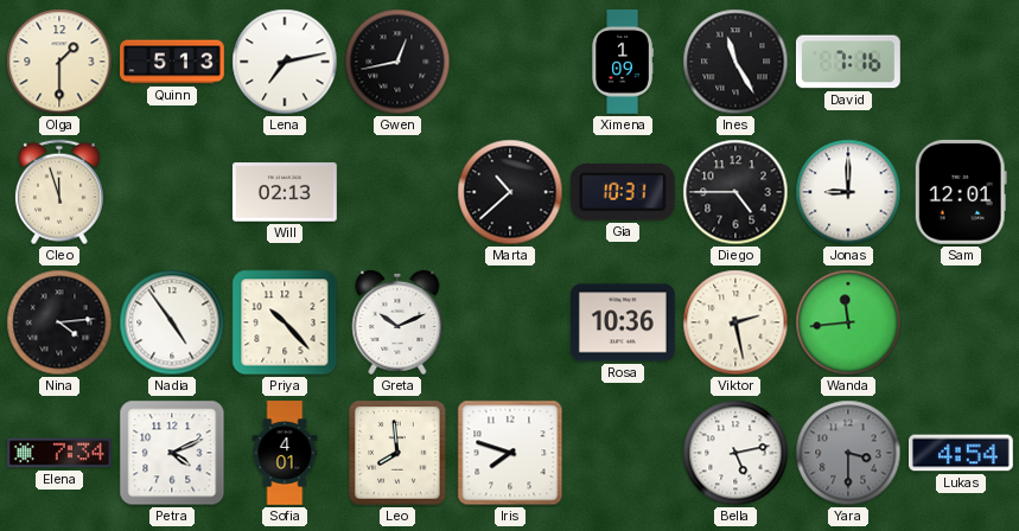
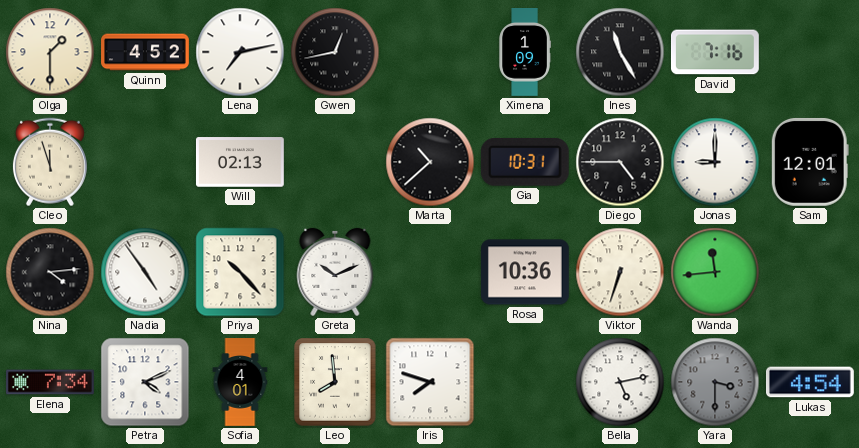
Quinn: 5:13 -> 4:52 (145, 52)
Viktor: 2:28 -> 6:33 (620, 272)
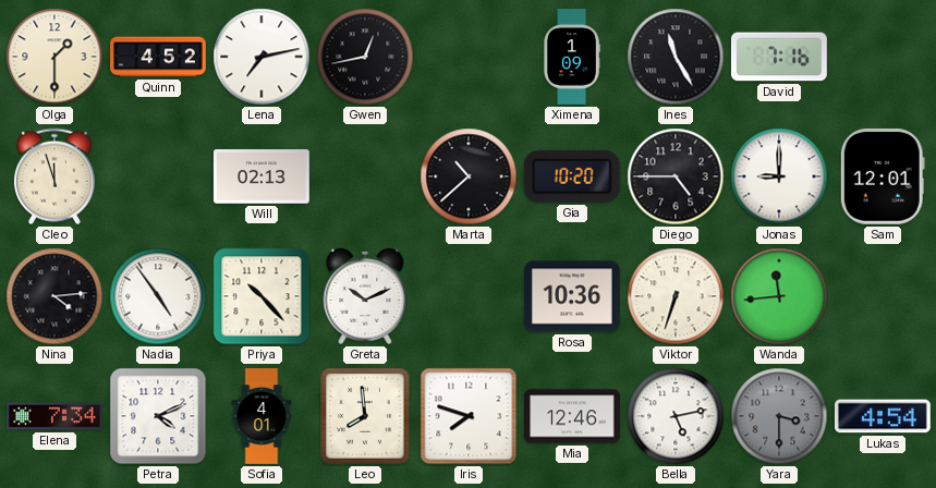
Gia: 10:31 -> 10:20 (572, 176)
Mia: none -> 12:46 (573, 416)
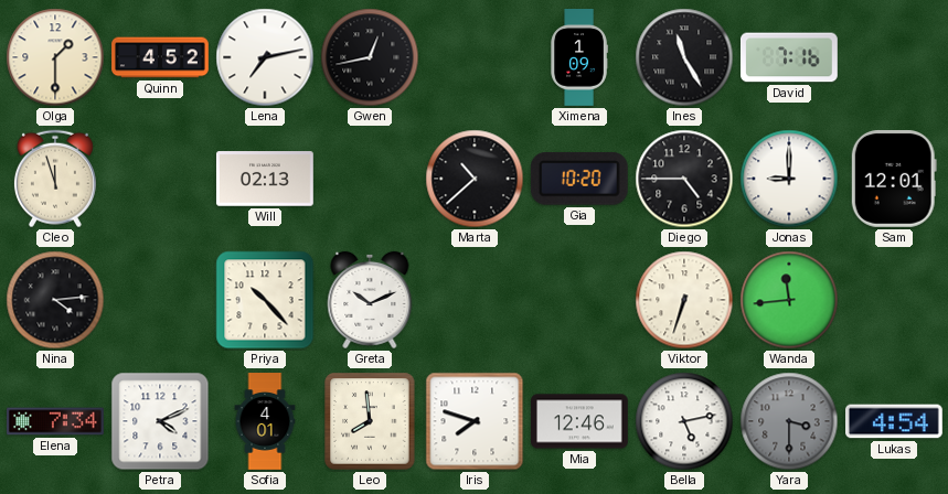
Nadia: 4:54 -> none (158, 296)
Rosa: 10:36 -> none (573, 296)
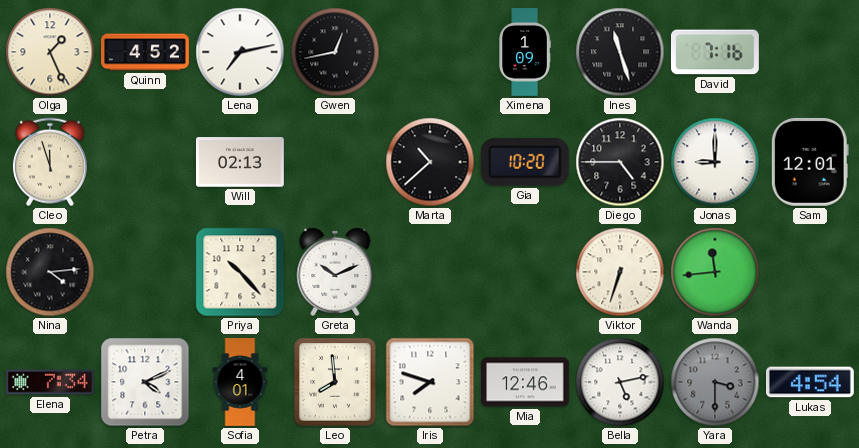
Olga: 1:30 -> 1:26 (50, 52)
Ines: 11:25 -> 11:27 (620, 52)
